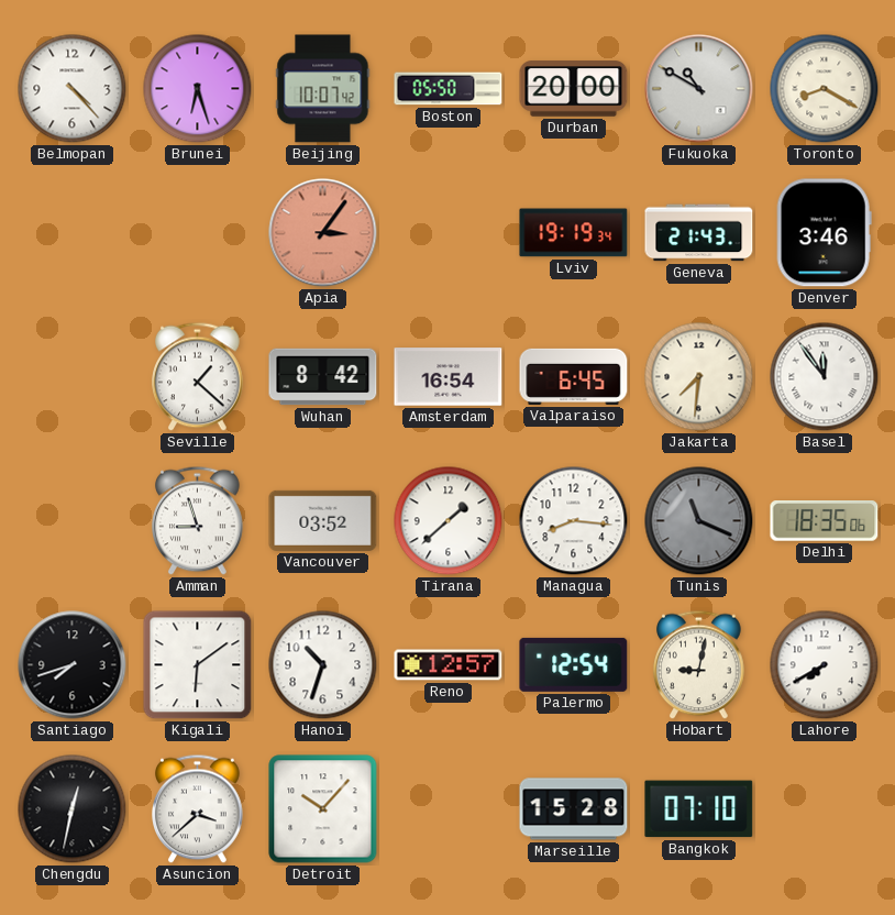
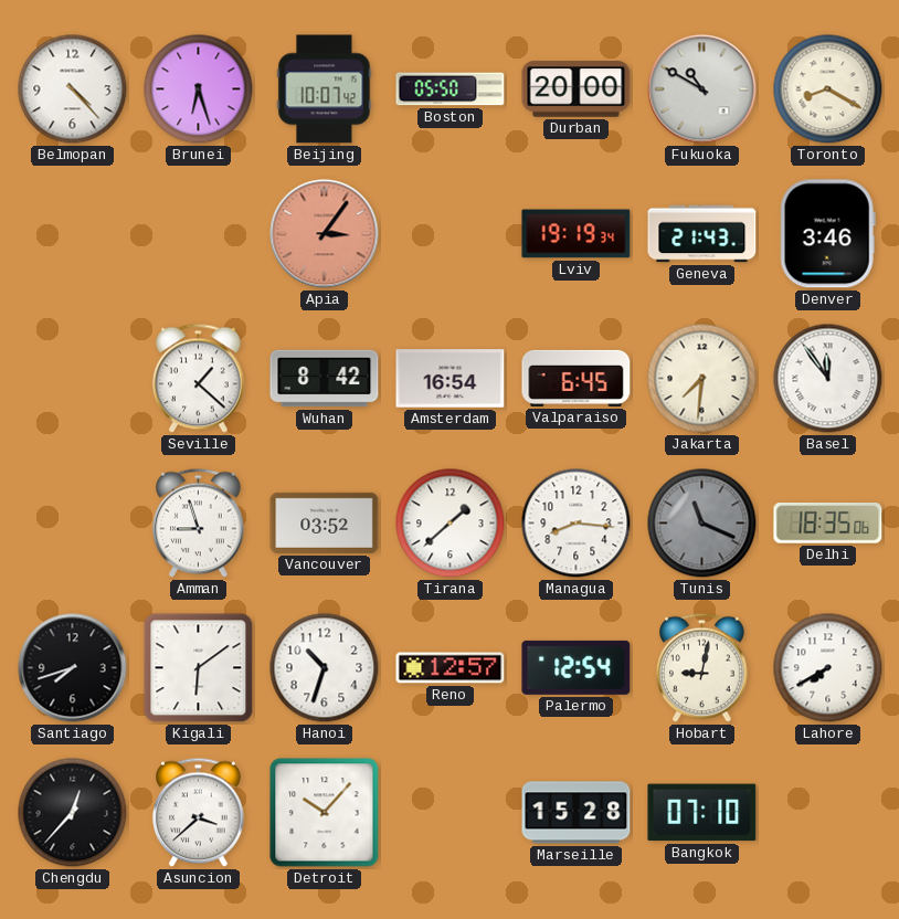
Chengdu: 12:32 -> 12:37 (73, 813)
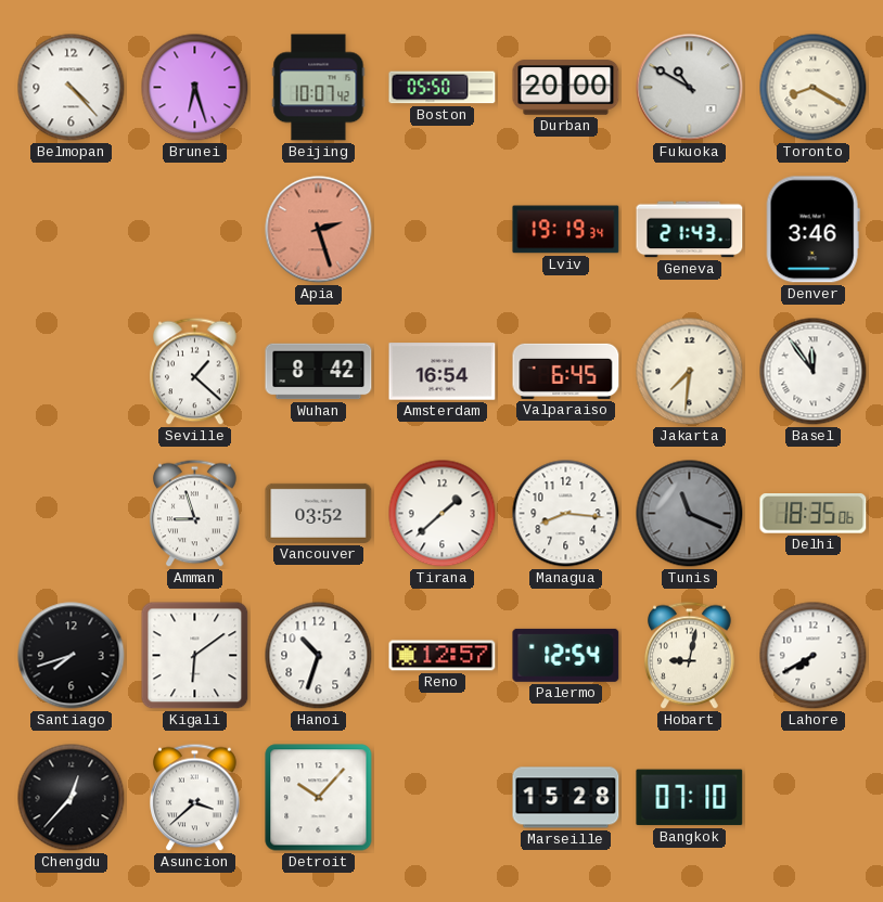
Apia: 3:06 -> 2:27 (319, 230)
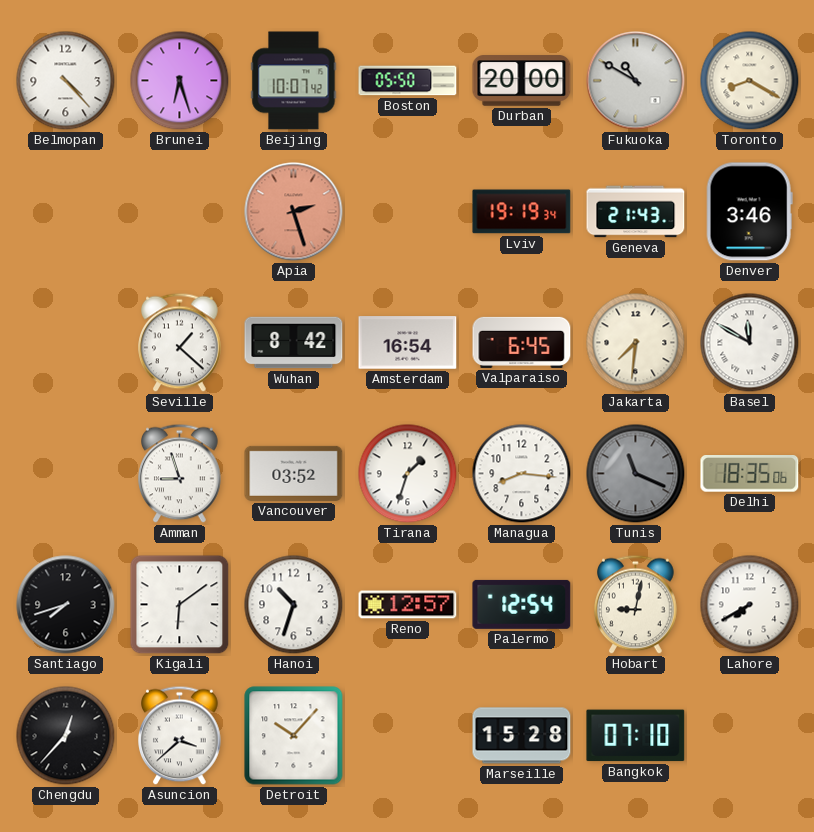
Basel: 11:54 -> 11:50 (750, 343)
Tirana: 1:38 -> 1:33 (408, 474)
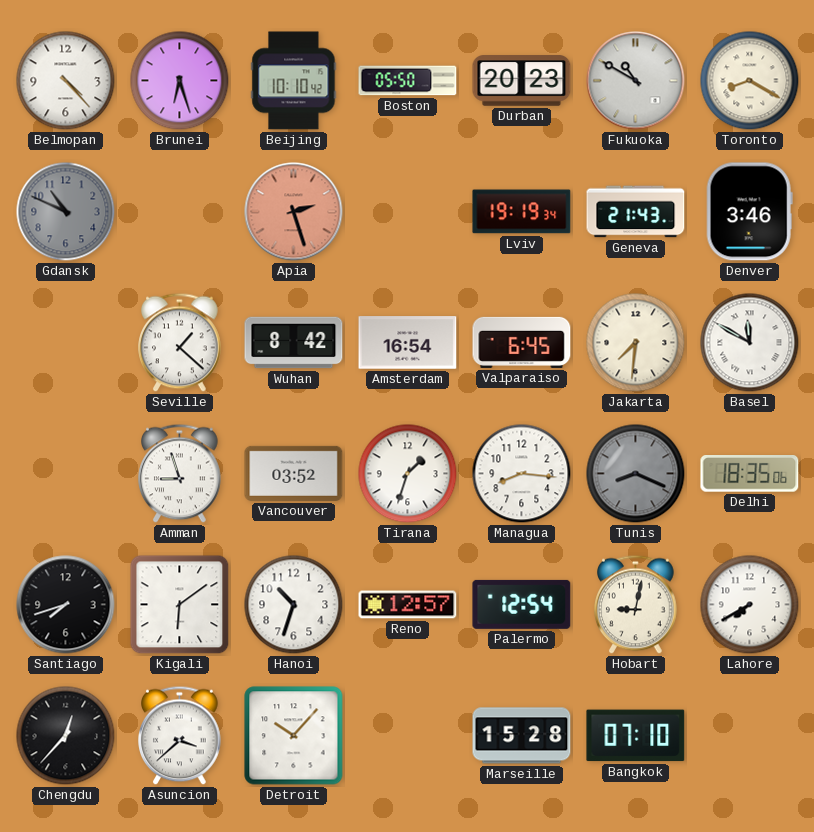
Beijing: 10:07 -> 10:10 (294, 81)
Durban: 20:00 -> 20:23 (522, 81)
Gdansk: none -> 10:49 (66, 212)
Tunis: 11:19 -> 8:19 (636, 474)
